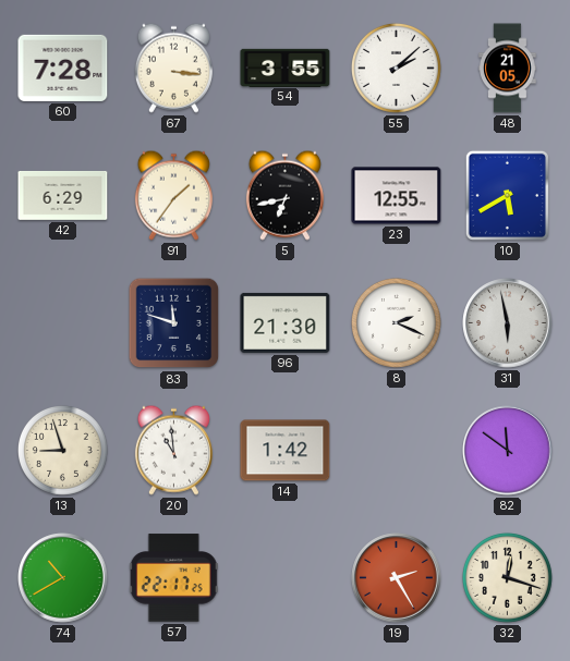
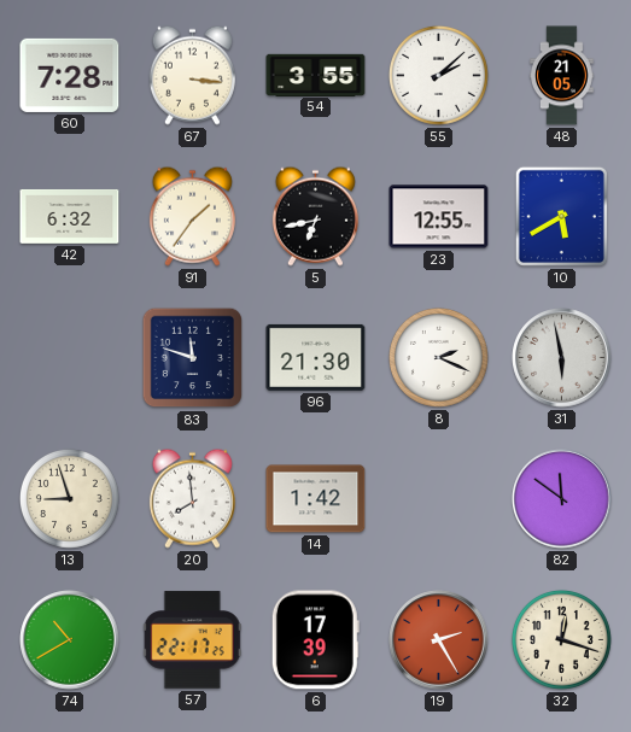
42: 6:29 -> 6:32 (70, 216)
20: 10:59 -> 7:59 (192, 498)
6: none -> 17:39 (315, 640)
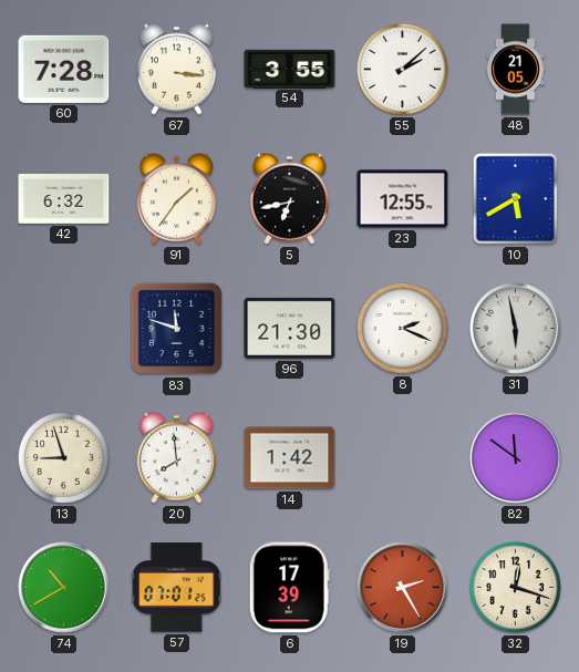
57: 22:17 -> 07:01 (176, 588)
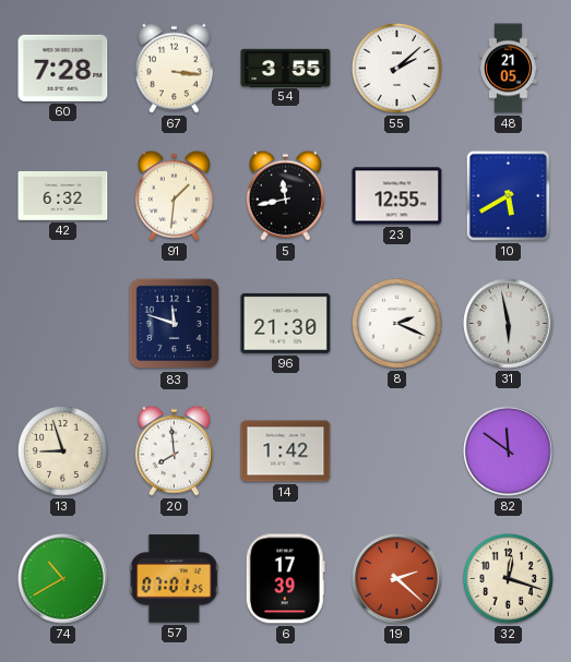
91: 1:36 -> 1:31 (174, 195)
5: 6:43 -> 11:43 (285, 195)
19: 2:25 -> 2:22 (397, 579)
